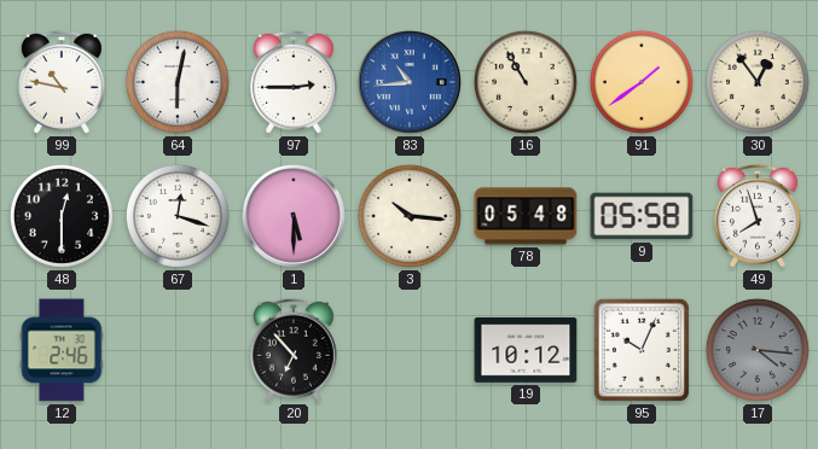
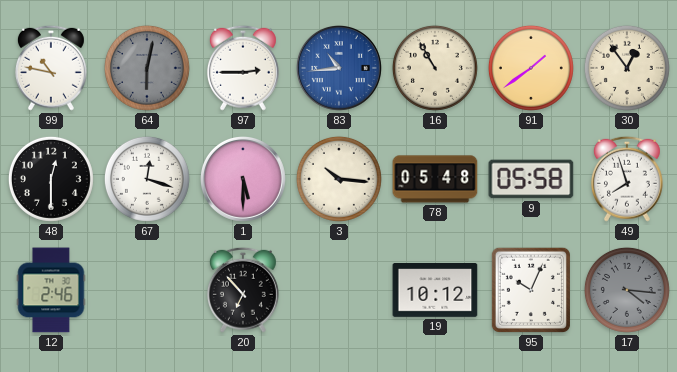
64 dial: white -> grey (147, 68)
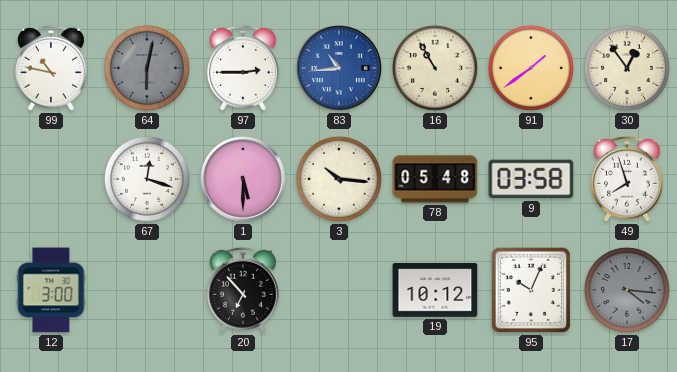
48: 12:30 -> none (51, 179)
9: 05:58 -> 03:58 (531, 179)
12: 2:46 -> 3:00 (51, 290)
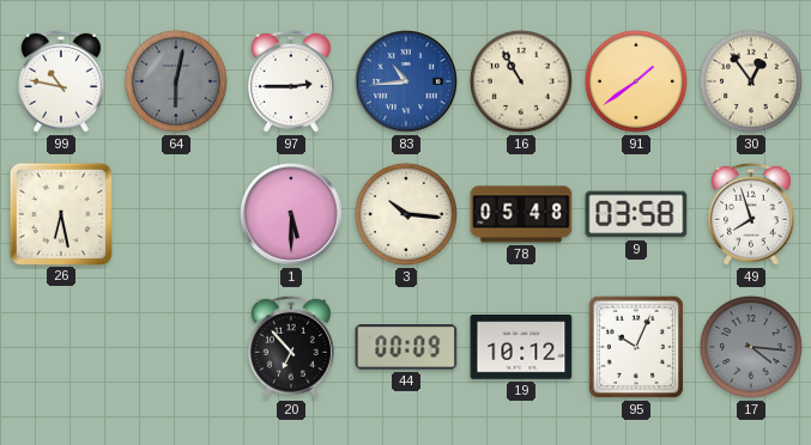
26: none -> 6:28 (60, 213)
67: 12:18 -> none (147, 179)
12: 3:00 -> none (51, 290)
44: none -> 00:09 (406, 347)
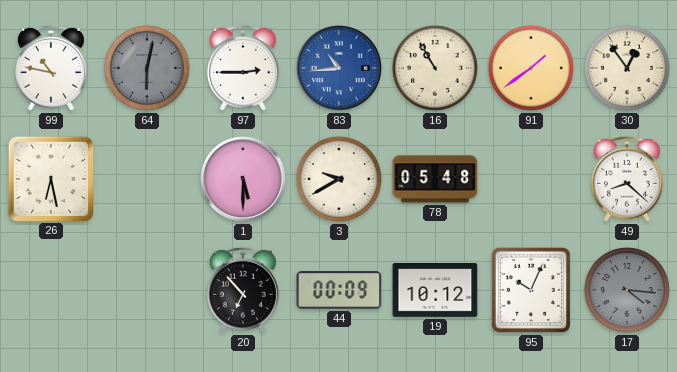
3: 10:16 -> 9:40 (339, 179)
9: 03:58 -> none (636, 214)
49: 7:57 -> 8:22 (627, 179)
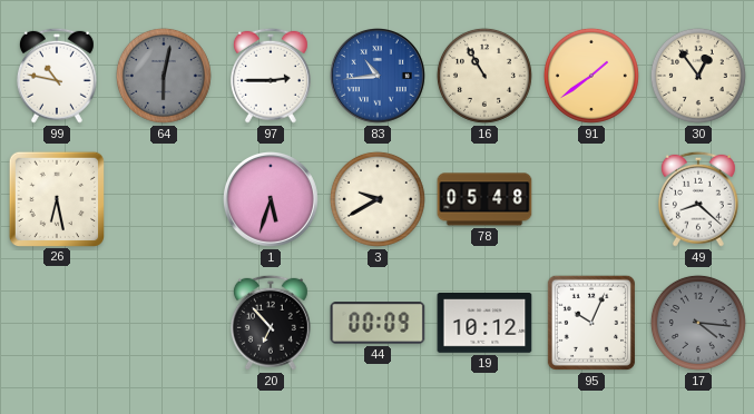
1: 5:30 -> 5:33 (272, 200)
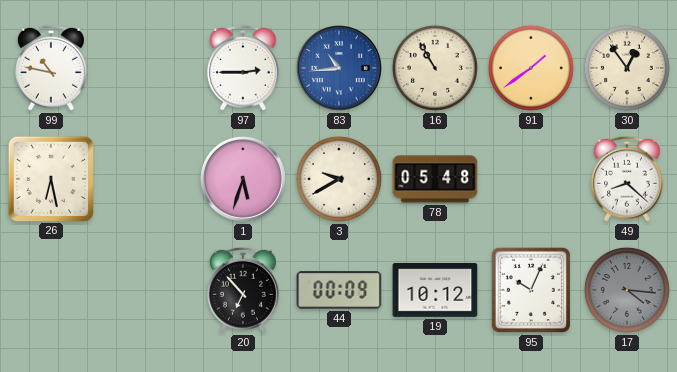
64: 6:02 -> none (164, 76)
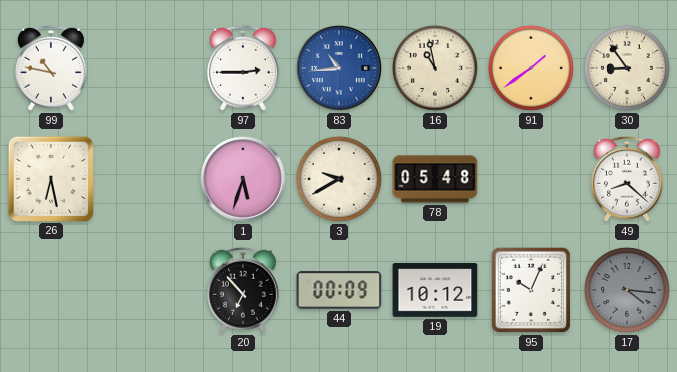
16: 10:55 -> 10:58 (435, 68)
30: 12:54 -> 8:54 (627, 68)
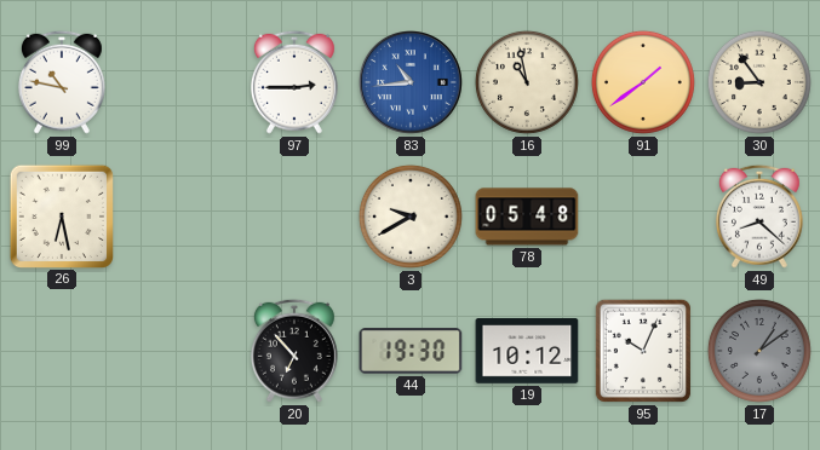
1: 5:33 -> none (244, 180)
44: 00:09 -> 19:30 (411, 351)
17: 4:16 -> 1:09 (759, 351)
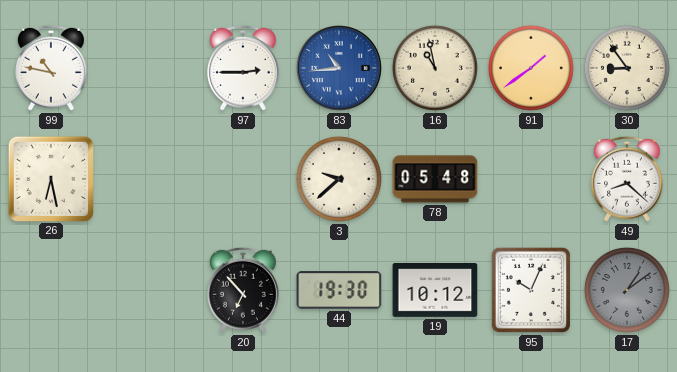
3: 9:40 -> 9:38 (339, 179)
